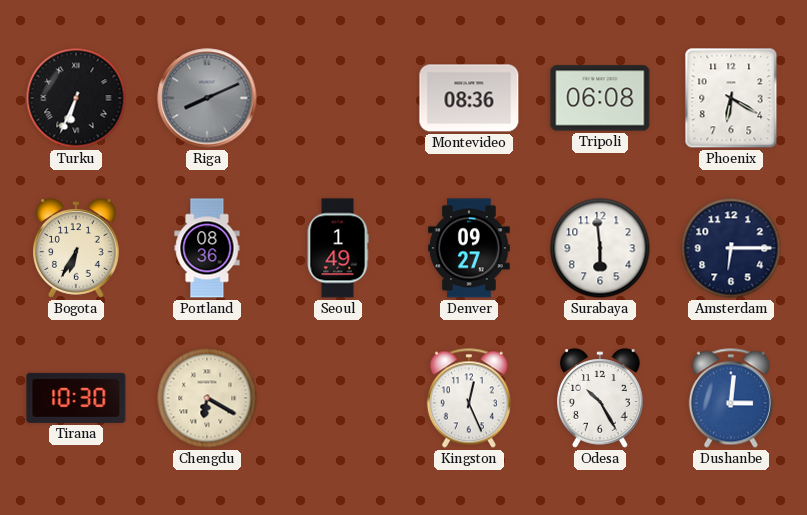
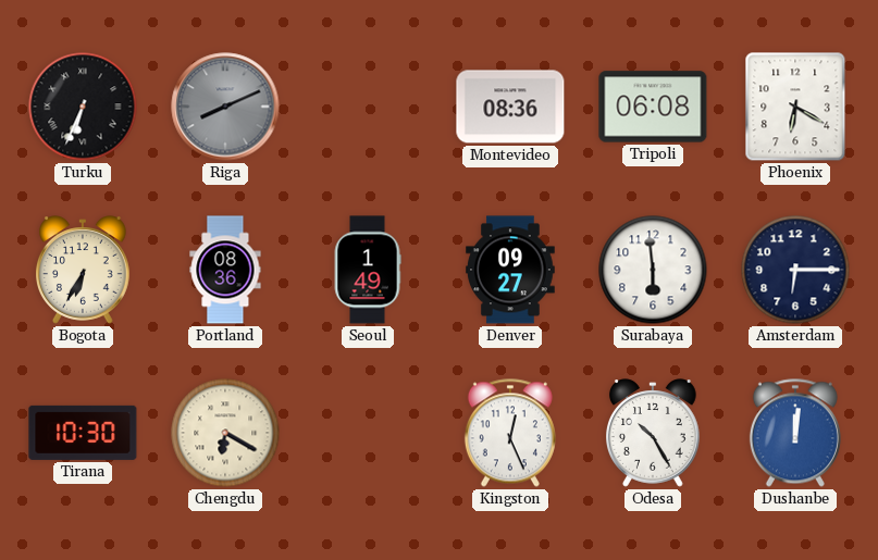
Dushanbe: 3:01 -> 12:01 (795, 433)
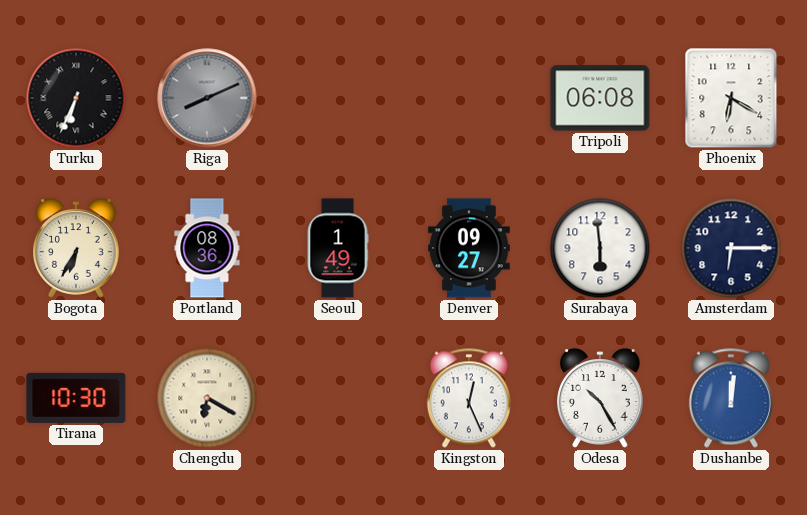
Montevideo: 08:36 -> none (510, 107)
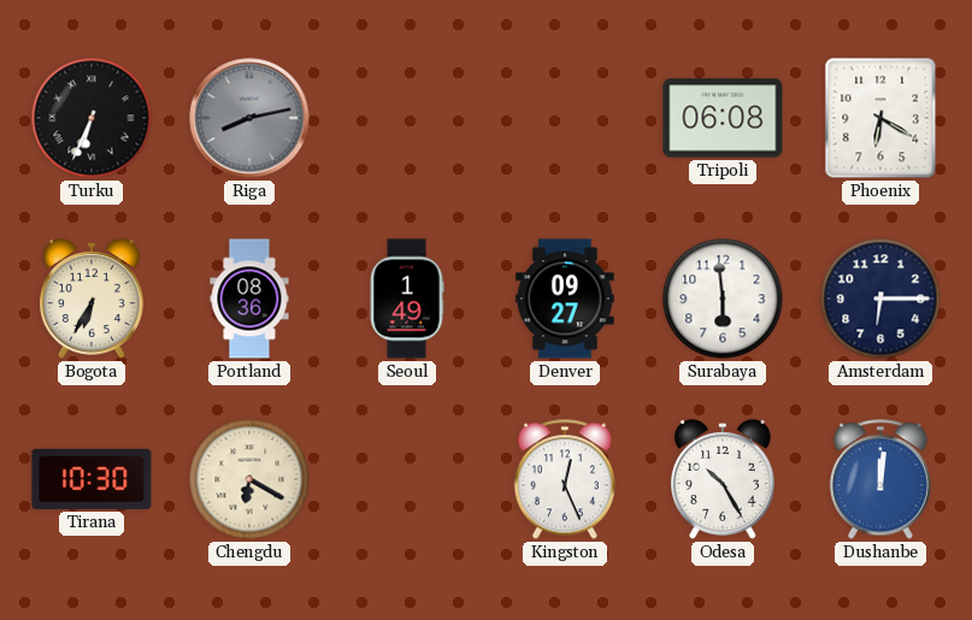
Riga: 8:11 -> 8:13 (249, 118)
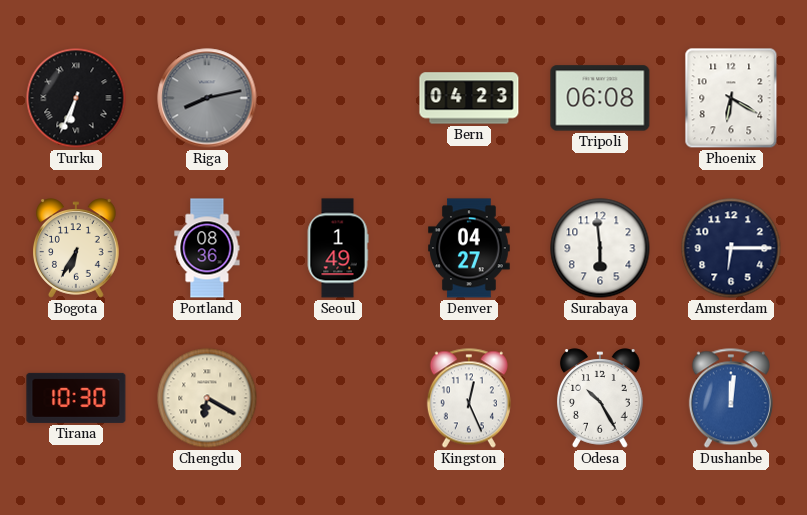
Bern: none -> 04:23 (469, 98)
Denver: 09:27 -> 04:27 (469, 248)
